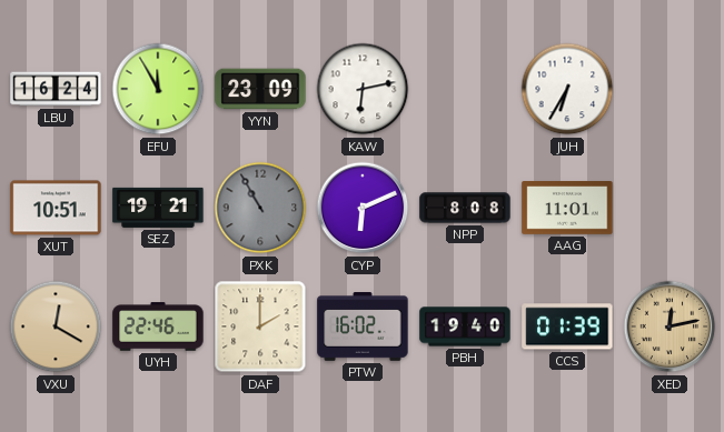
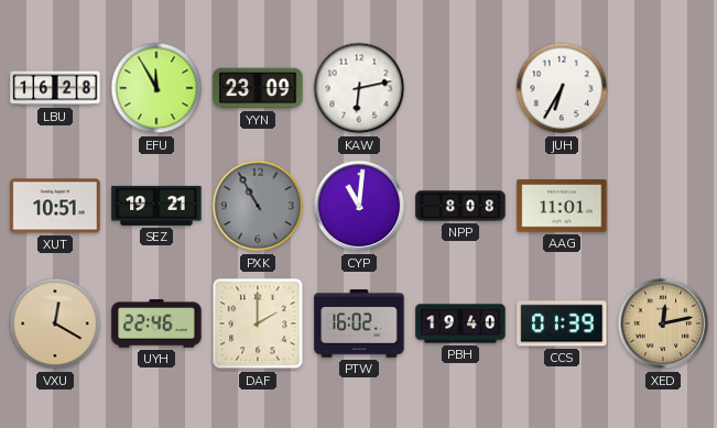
LBU: 16:24 -> 16:28 (55, 88)
CYP: 6:11 -> 11:01 (359, 206)
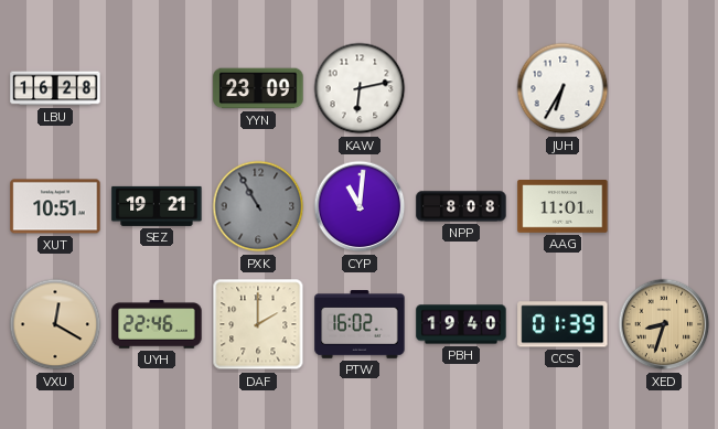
EFU: 11:55 -> none (156, 88)
XED: 12:13 -> 8:33 (664, 324)
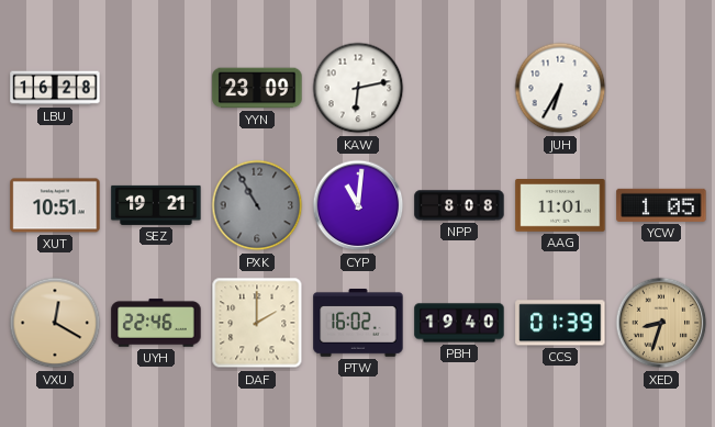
YCW: none -> 1:05 (661, 205)
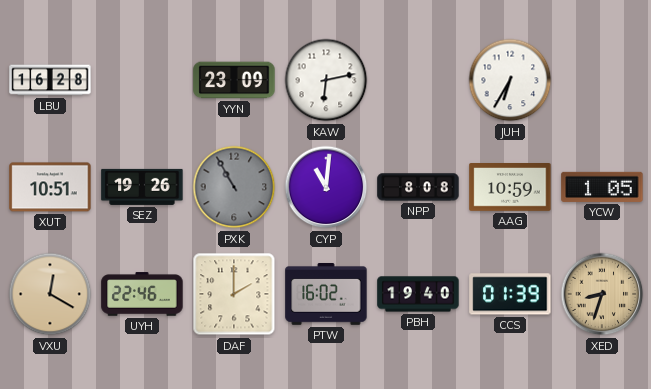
SEZ: 19:21 -> 19:26 (142, 187)
AAG: 11:01 -> 10:59 (510, 187)
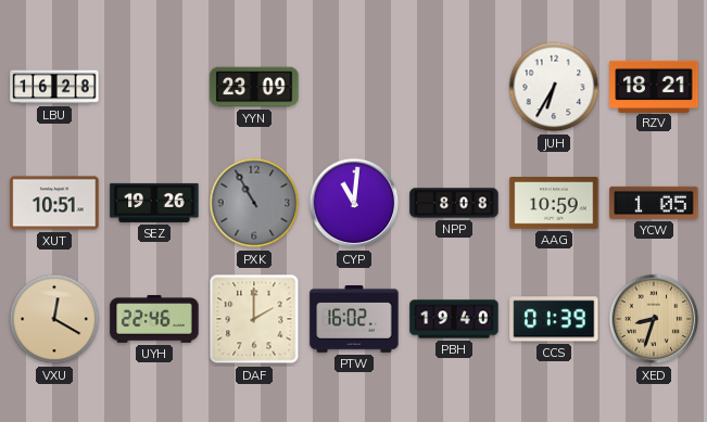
KAW: 6:13 -> none (326, 80)
RZV: none -> 18:21 (654, 86)
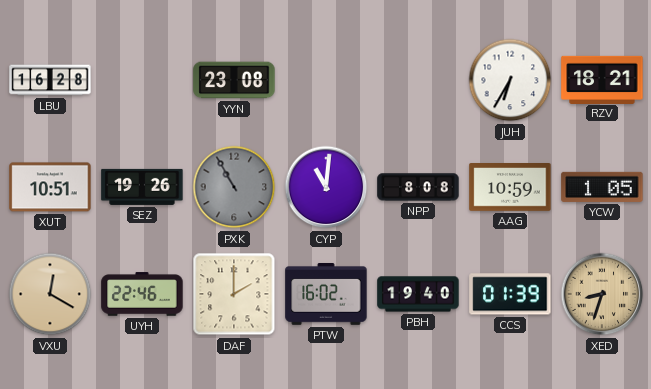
YYN: 23:09 -> 23:08 (234, 80)
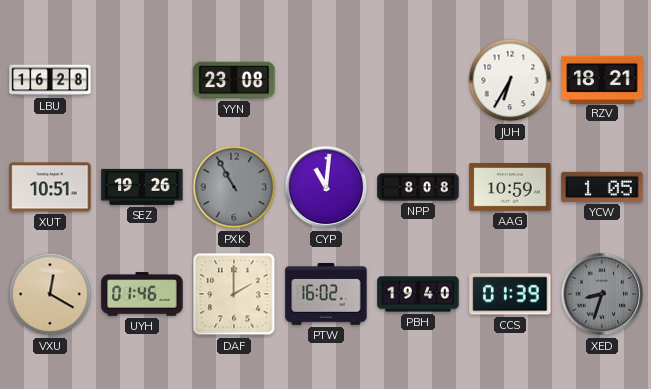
UYH: 22:46 -> 01:46 (142, 294)
XED dial: champagne -> grey (602, 294)
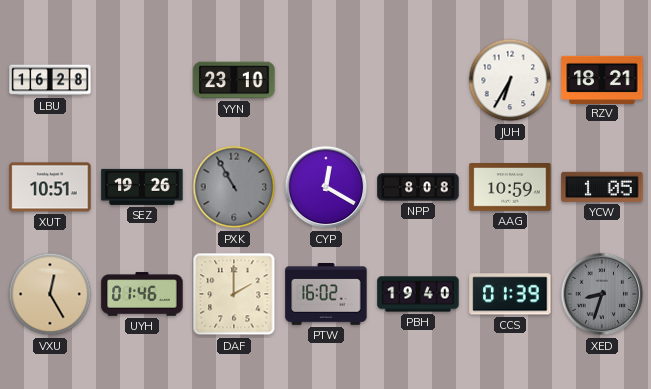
YYN: 23:08 -> 23:10 (234, 80)
CYP: 11:01 -> 12:20 (326, 187)
VXU: 12:20 -> 12:25 (50, 294)
